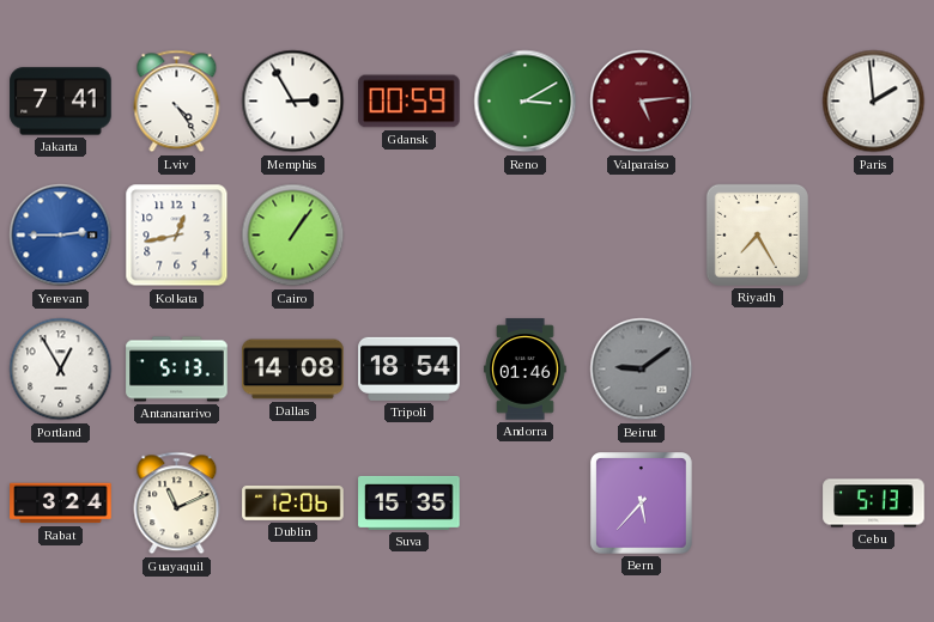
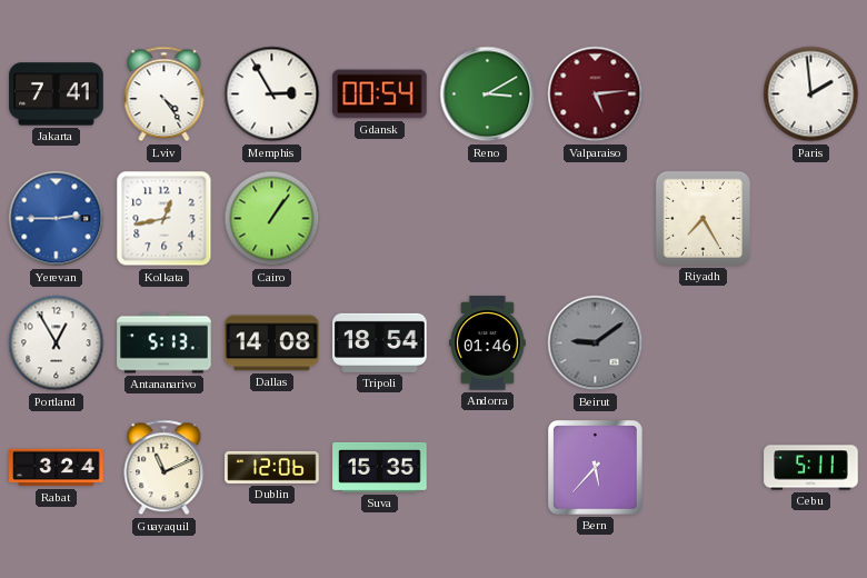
Gdansk: 00:59 -> 00:54 (380, 94)
Cebu: 5:13 -> 5:11 (811, 468)
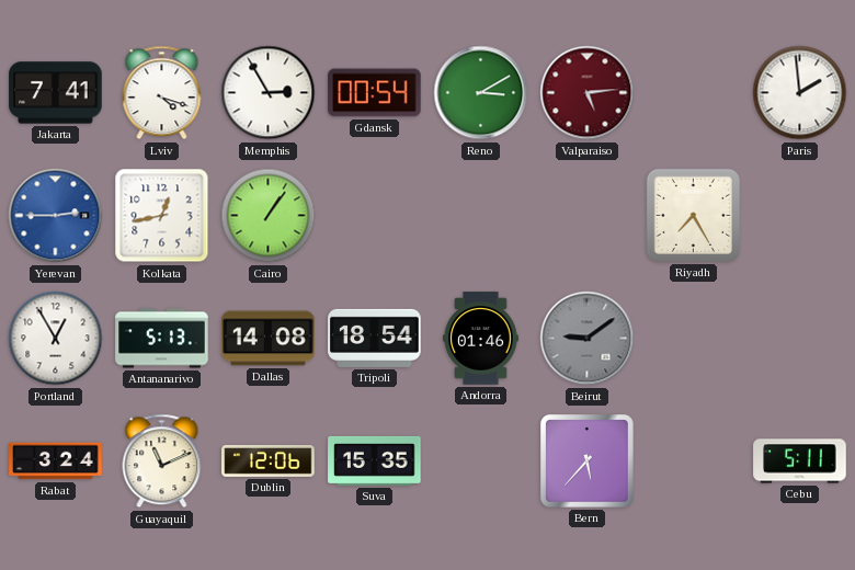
Lviv: 4:24 -> 4:18 (162, 93)
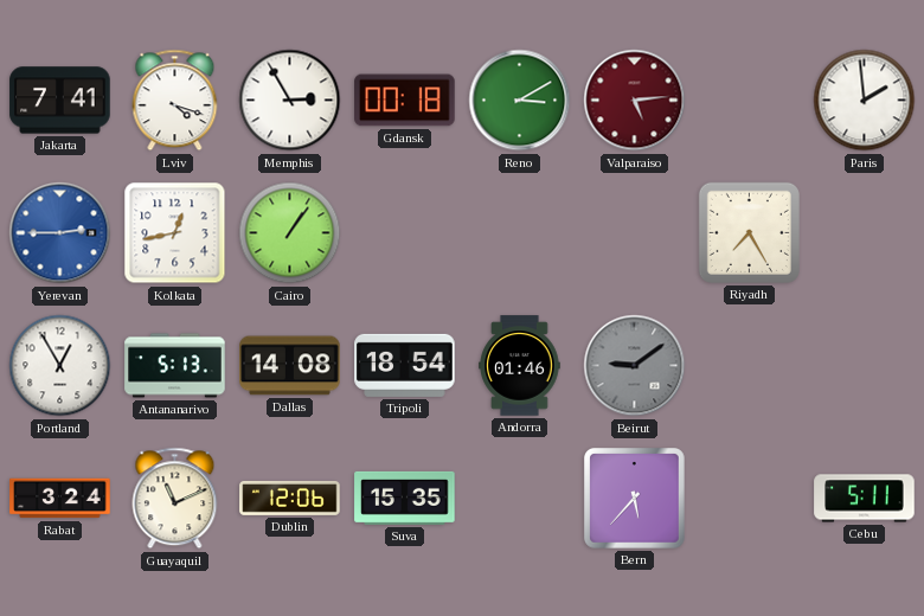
Gdansk: 00:54 -> 00:18 (405, 101)
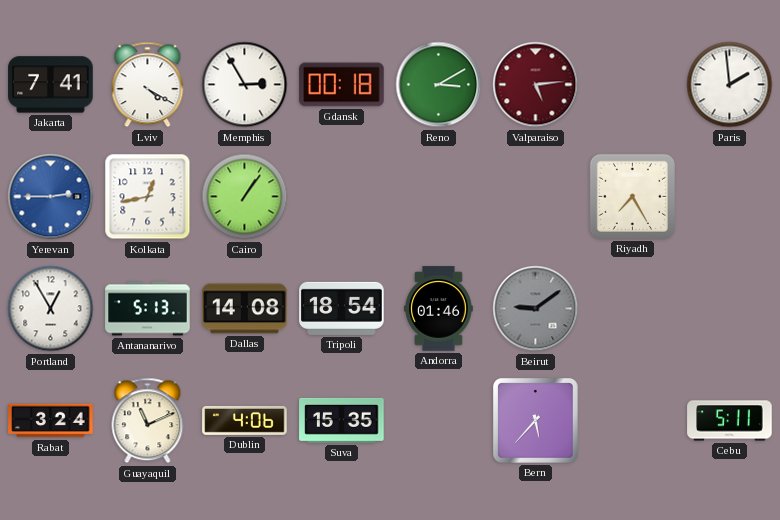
Lviv: 4:18 -> 4:20 (148, 85)
Dublin: 12:06 -> 4:06 (245, 420)
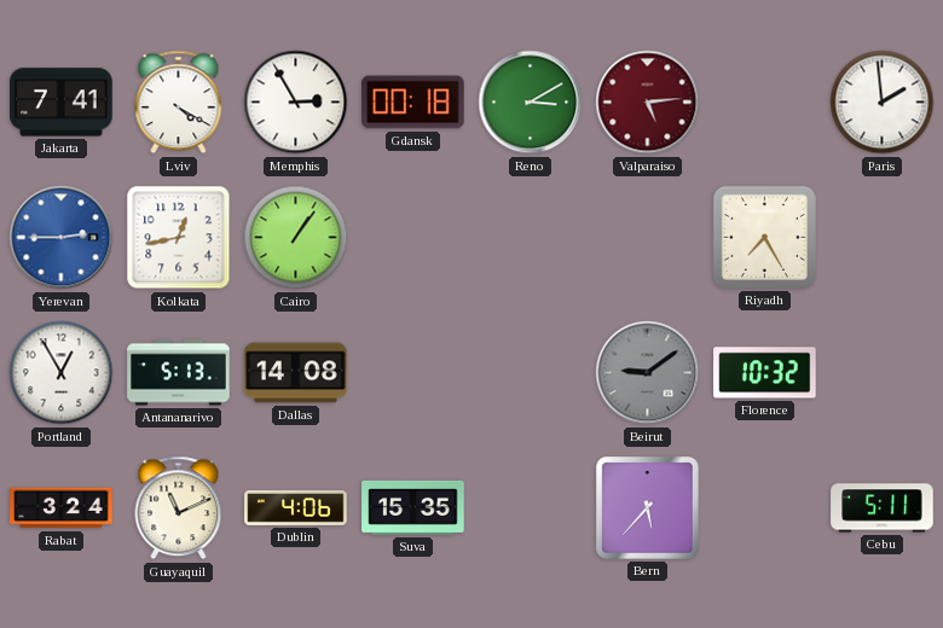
Tripoli: 18:54 -> none (342, 308)
Andorra: 01:46 -> none (439, 309)
Florence: none -> 10:32 (765, 373)
